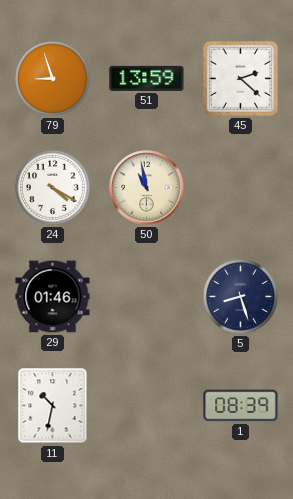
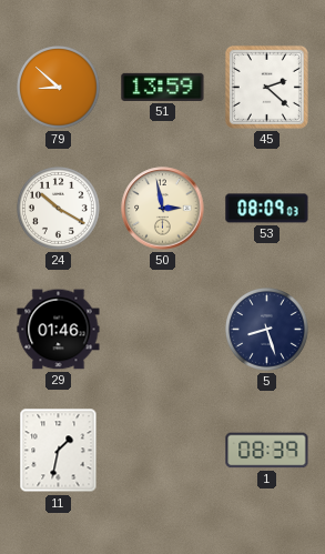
79: 8:57 -> 8:52 (59, 88)
24: 4:20 -> 10:20 (59, 209)
50: 10:58 -> 2:58 (163, 209)
53: none -> 08:09 (267, 209)
11: 10:32 -> 1:32 (59, 451)
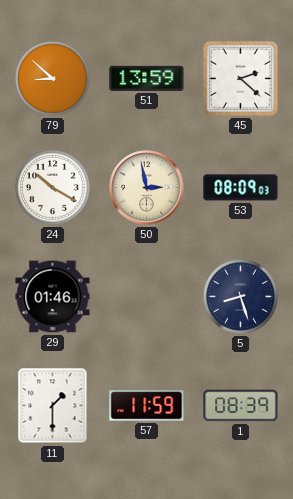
11: 1:32 -> 1:30 (53, 406)
57: none -> 11:59 (147, 406)
